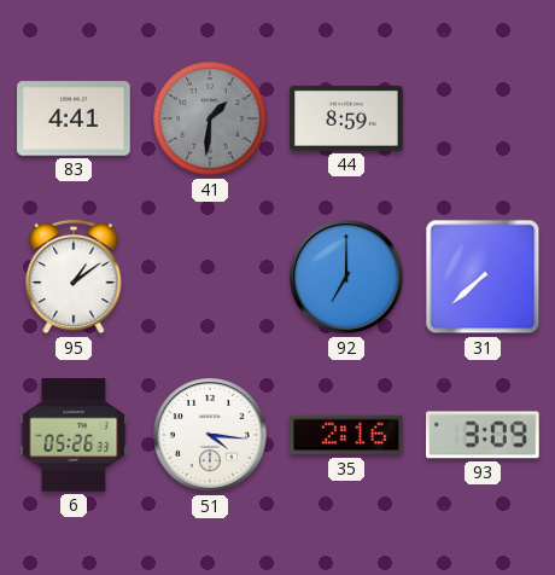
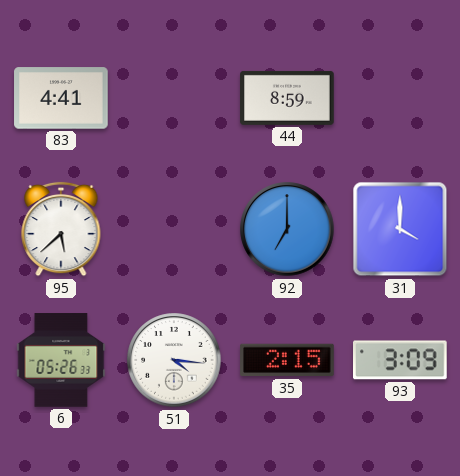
41: 1:31 -> none (210, 118)
95: 1:09 -> 5:38 (61, 229)
31: 7:38 -> 4:00 (400, 229)
35: 2:16 -> 2:15 (287, 360)
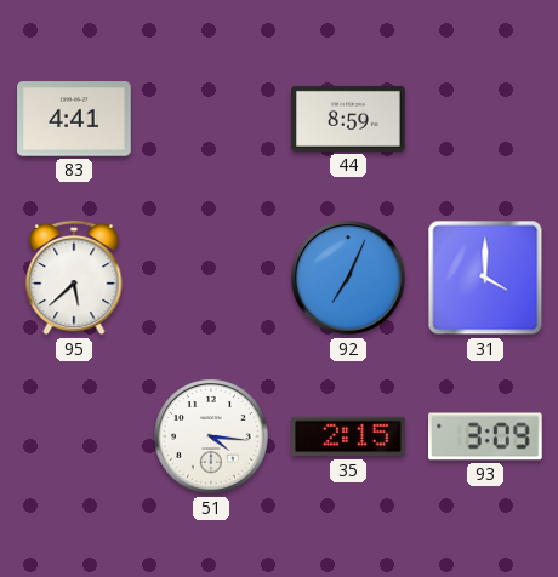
92: 7:00 -> 7:04 (348, 278)
6: 05:26 -> none (61, 360)
